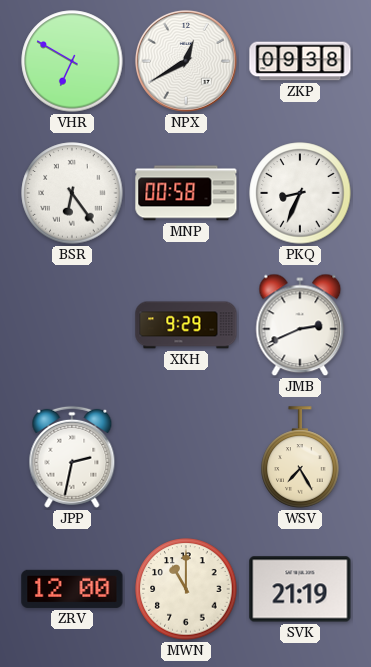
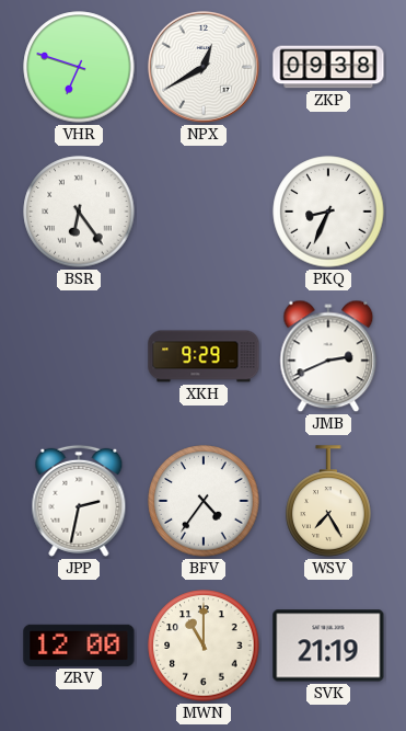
VHR: 6:50 -> 6:48 (79, 67)
MNP: 00:58 -> none (186, 193)
BFV: none -> 4:36 (204, 501)
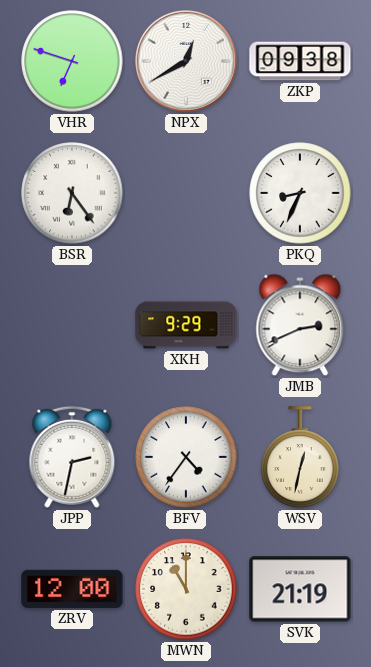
WSV: 7:25 -> 12:32 (300, 457)
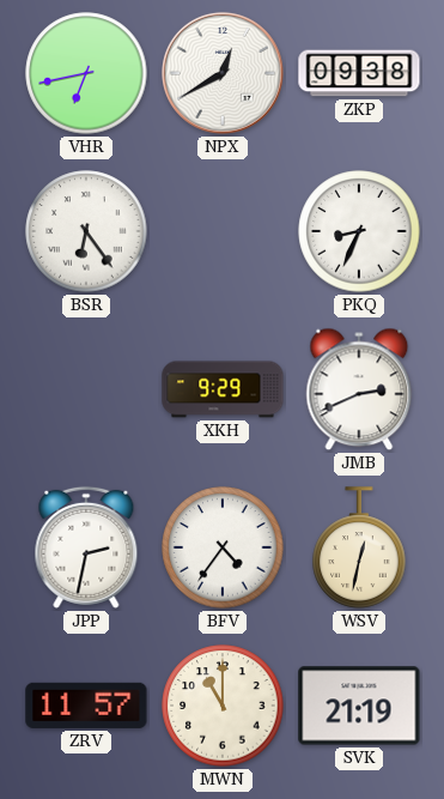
VHR: 6:48 -> 6:43 (86, 73)
ZRV: 12:00 -> 11:57 (86, 706)
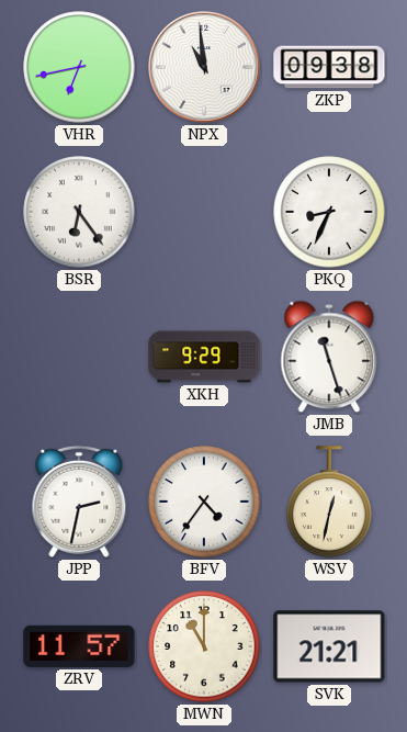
NPX: 12:40 -> 10:59 (204, 67)
JMB: 2:41 -> 11:27 (329, 357)
SVK: 21:19 -> 21:21 (329, 646)
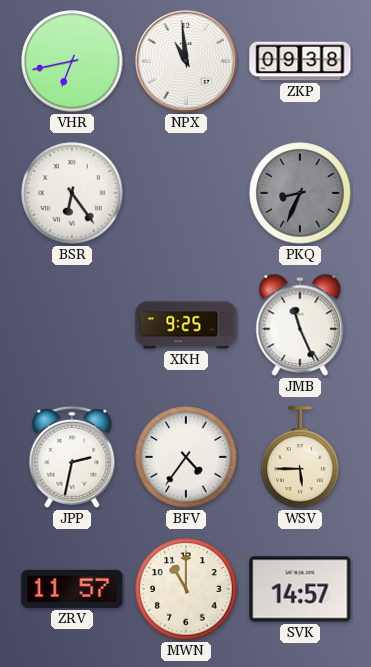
PKQ dial: white -> grey (300, 193)
XKH: 9:29 -> 9:25 (186, 325)
JMB: 11:27 -> 11:26 (300, 325)
WSV: 12:32 -> 5:45 (300, 457)
SVK: 21:21 -> 14:57 (300, 589)
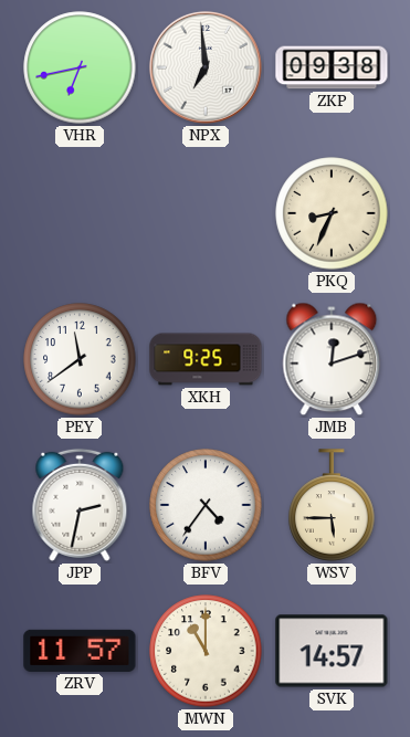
NPX: 10:59 -> 6:59 (206, 67)
BSR: 6:24 -> none (72, 193)
PKQ dial: grey -> cream (332, 213)
PEY: none -> 11:39 (80, 359)
JMB: 11:26 -> 12:12 (332, 359)
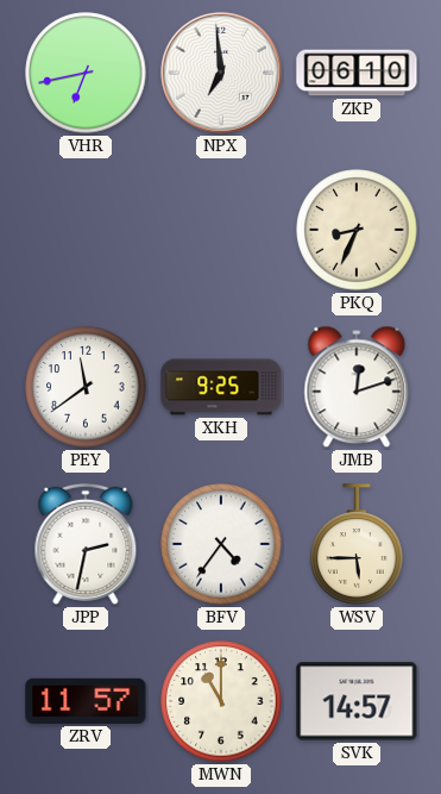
ZKP: 09:38 -> 06:10 (357, 73)
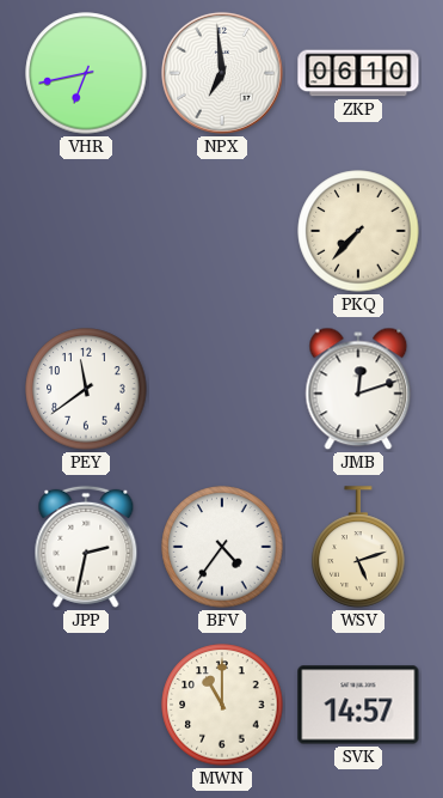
PKQ: 8:34 -> 7:37 (358, 231)
XKH: 9:25 -> none (221, 387)
WSV: 5:45 -> 5:12 (358, 547)
ZRV: 11:57 -> none (86, 701)
